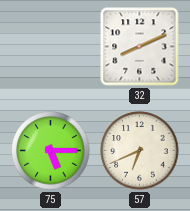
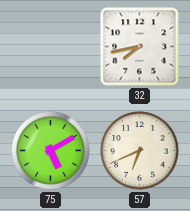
32: 8:11 -> 7:43 (140, 47)
75: 5:15 -> 5:10 (51, 151)
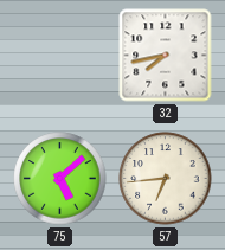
75: 5:10 -> 5:08 (60, 179)
57: 6:41 -> 6:44 (166, 179)
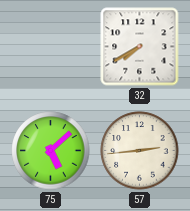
32: 7:43 -> 7:40 (140, 47)
57: 6:44 -> 2:44 (140, 151)
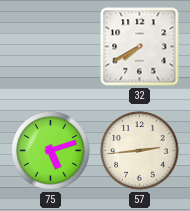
75: 5:08 -> 5:12 (51, 151)
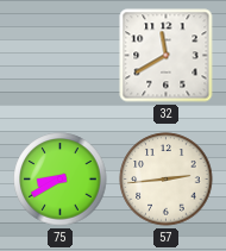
32: 7:40 -> 11:40 (167, 56)
75: 5:12 -> 8:40 (61, 180)
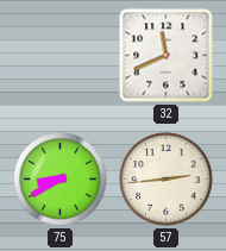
32: 11:40 -> 11:41 (167, 56)
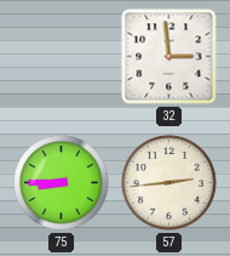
32: 11:41 -> 2:59 (169, 57)
75: 8:40 -> 8:45 (62, 183)
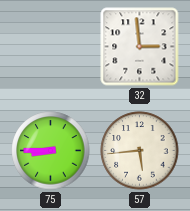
57: 2:44 -> 5:44 (140, 151)
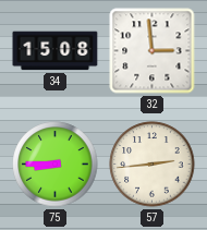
34: none -> 15:08 (56, 51)
57: 5:44 -> 2:44 (153, 165)
